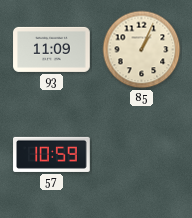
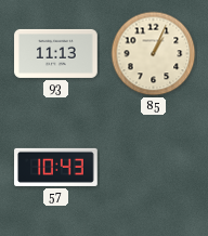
93: 11:09 -> 11:13 (56, 53)
57: 10:59 -> 10:43 (56, 167)
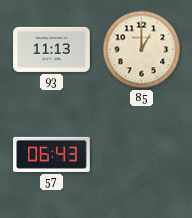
85: 1:04 -> 1:00 (142, 50)
57: 10:43 -> 06:43 (52, 154)
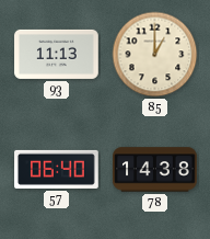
57: 06:43 -> 06:40 (57, 169)
78: none -> 14:38 (155, 170)
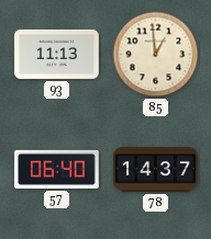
85: 1:00 -> 12:59 (156, 55)
78: 14:38 -> 14:37 (156, 170)
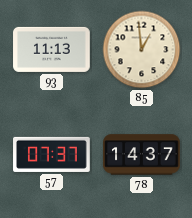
57: 06:40 -> 07:37 (52, 154)
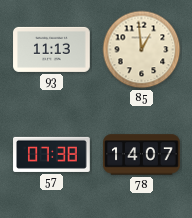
57: 07:37 -> 07:38 (52, 154)
78: 14:37 -> 14:07 (142, 155)
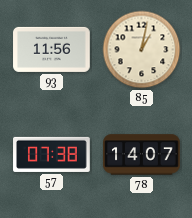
93: 11:13 -> 11:56 (52, 49)
85: 12:59 -> 1:02 (142, 50)
